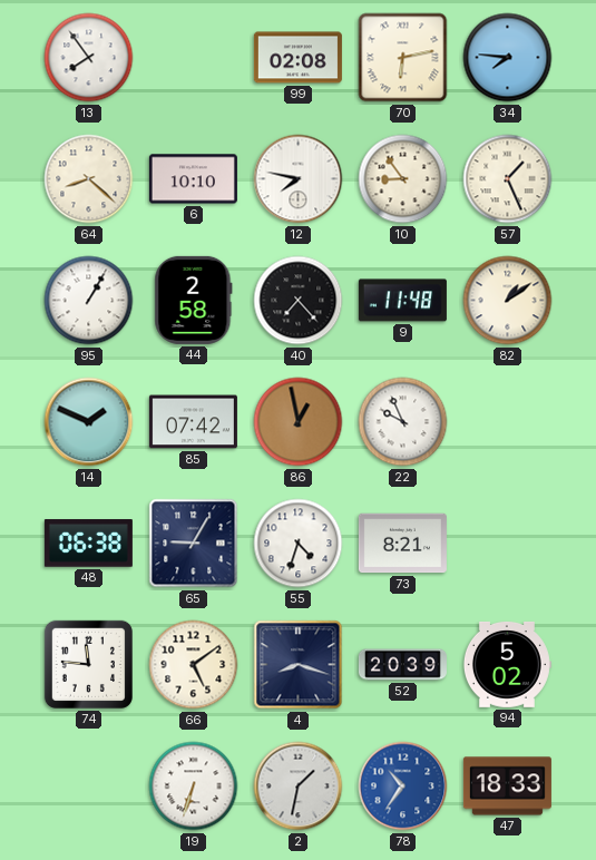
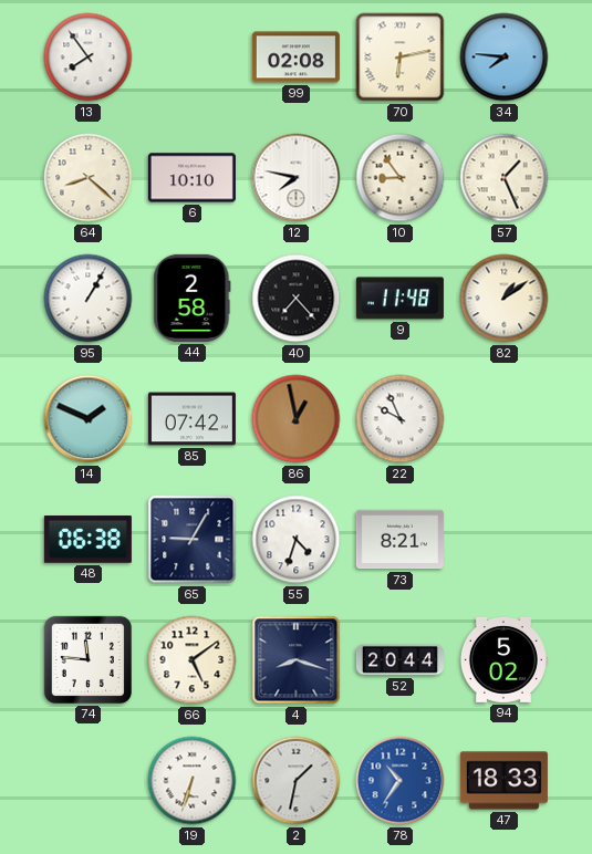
52: 20:39 -> 20:44 (399, 660)
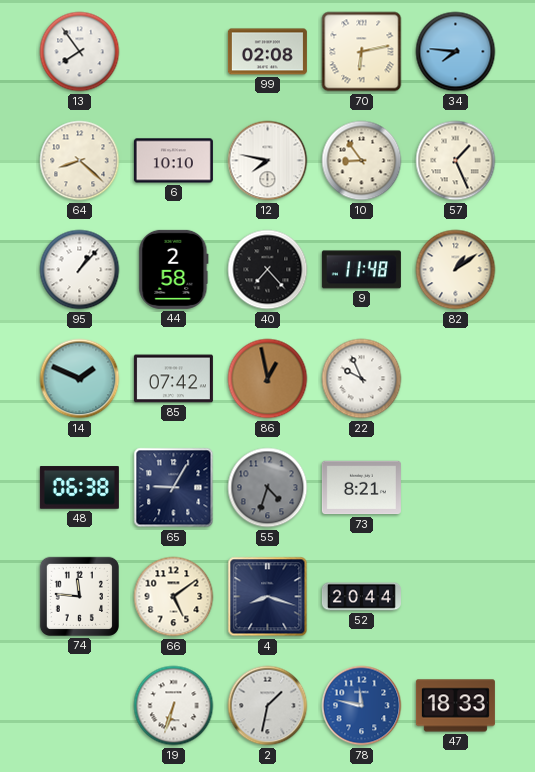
95: 1:05 -> 1:07 (80, 270)
55 dial: white -> grey (268, 488)
94: 5:02 -> none (503, 659)
78: 10:36 -> 11:47 (362, 706)
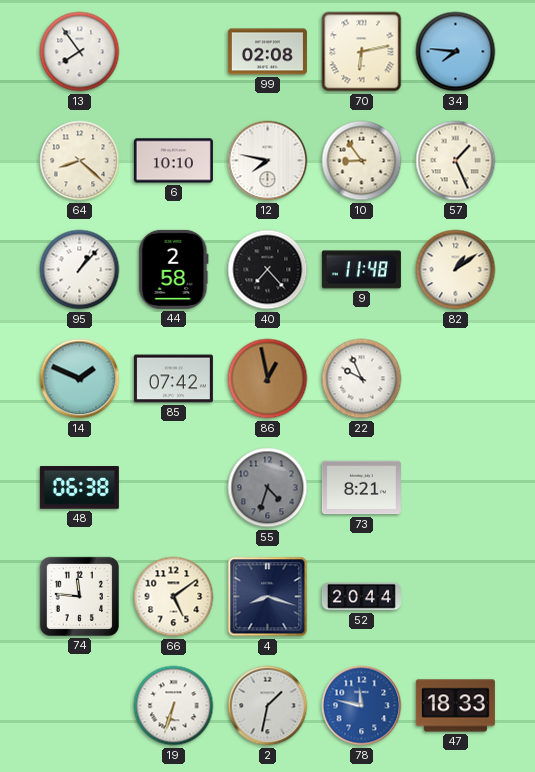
65: 9:05 -> none (174, 488)
